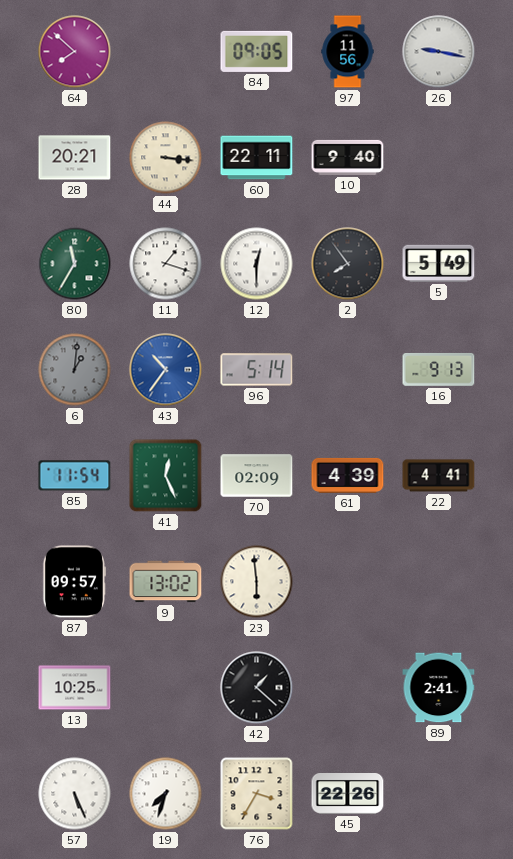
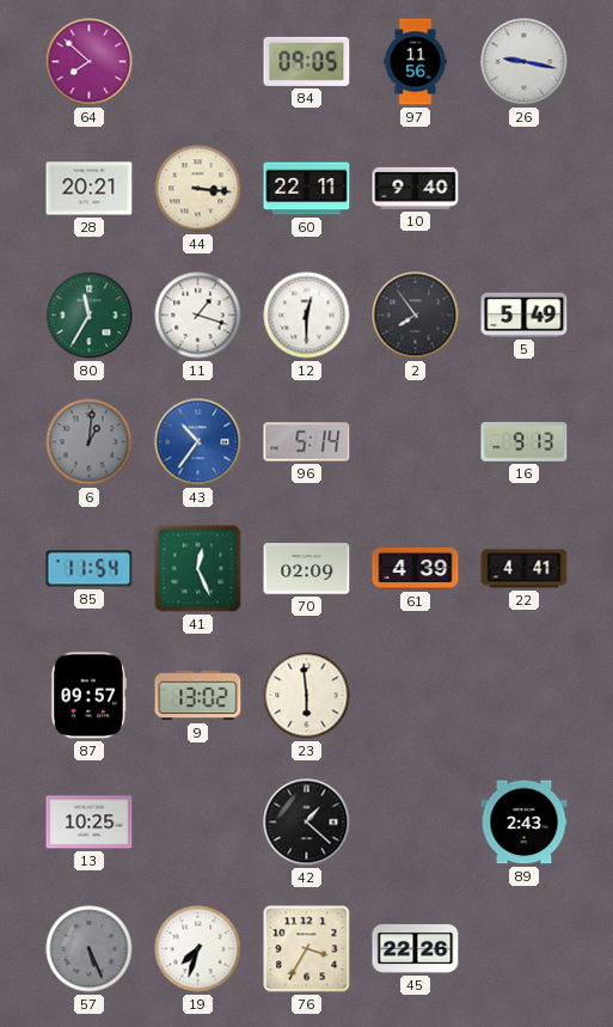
89: 2:41 -> 2:43 (525, 823)
57 dial: white -> grey (90, 949)
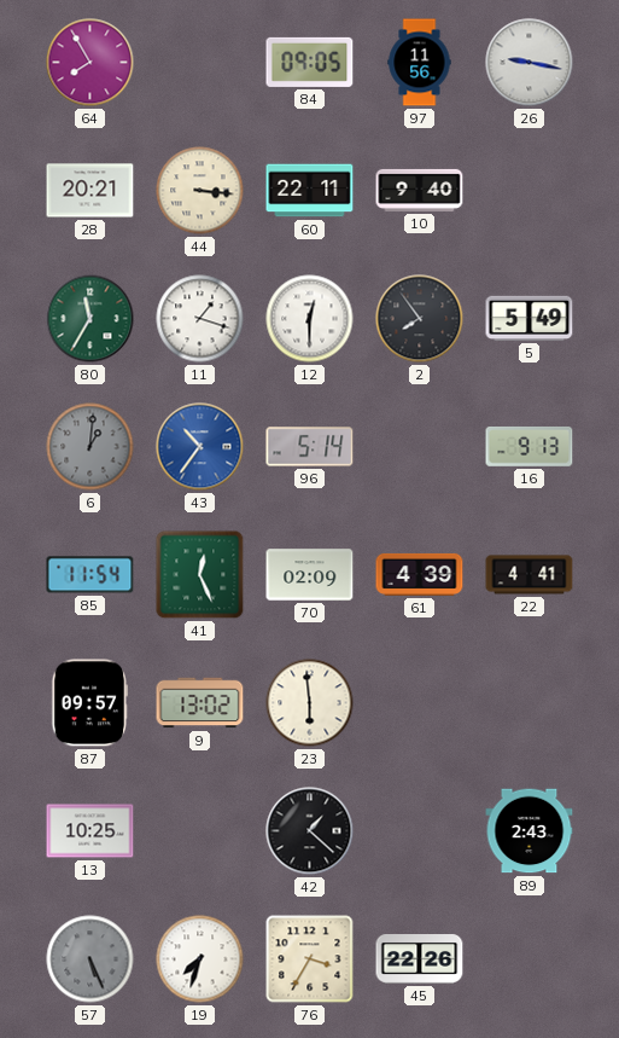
64: 7:52 -> 7:55 (90, 63)
